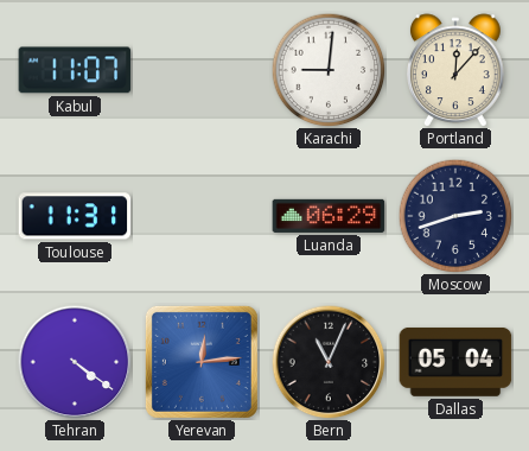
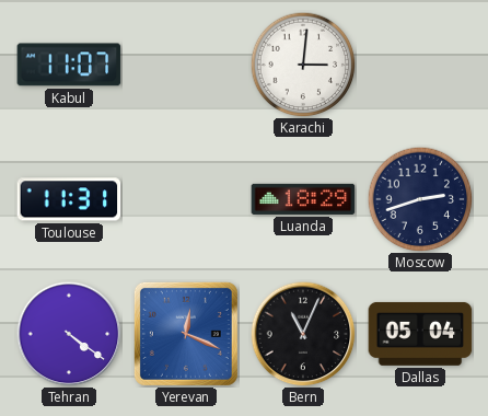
Karachi: 9:01 -> 3:01 (303, 65)
Portland: 12:07 -> none (455, 70)
Luanda: 06:29 -> 18:29 (303, 199)
Yerevan: 12:14 -> 12:19 (186, 334)
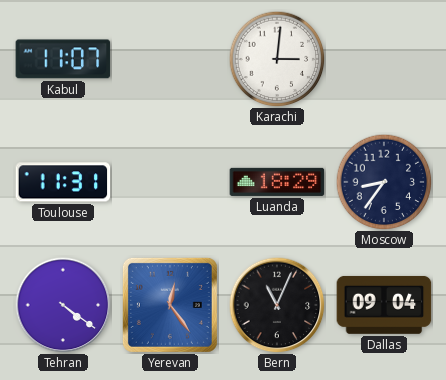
Moscow: 2:42 -> 8:36 (384, 182)
Yerevan: 12:19 -> 12:24 (170, 305)
Dallas: 05:04 -> 09:04 (384, 305)
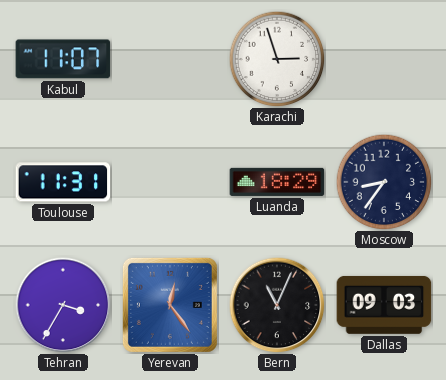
Karachi: 3:01 -> 2:57 (277, 59)
Tehran: 4:21 -> 3:35 (63, 305)
Dallas: 09:04 -> 09:03 (384, 305)
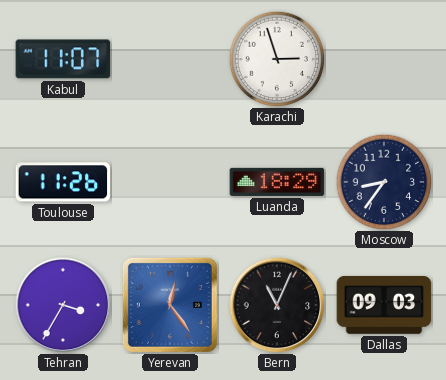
Toulouse: 11:31 -> 11:26 (63, 182)
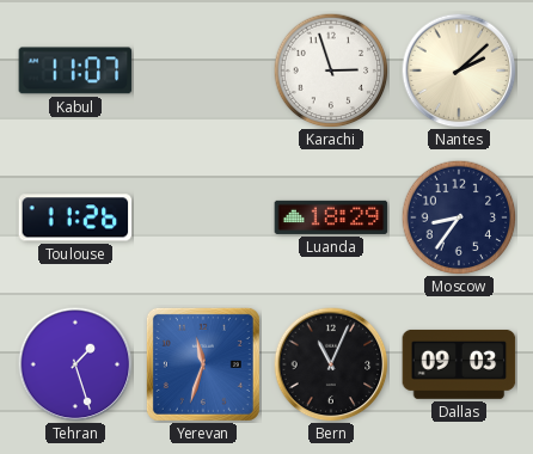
Nantes: none -> 2:08 (459, 70)
Tehran: 3:35 -> 1:27 (75, 364)
Yerevan: 12:24 -> 11:33 (203, 364)
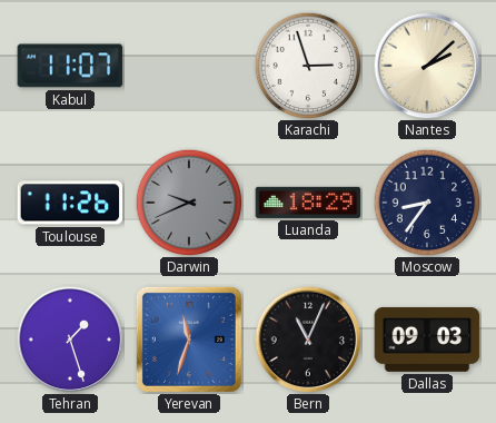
Darwin: none -> 9:41 (189, 203)
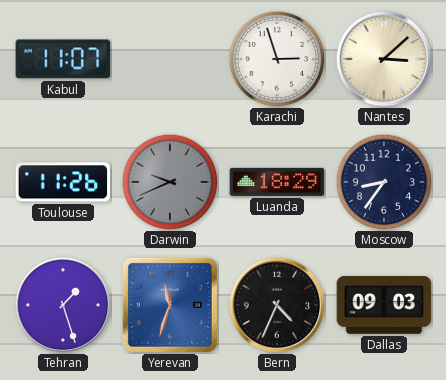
Nantes: 2:08 -> 3:08 (384, 59)
Bern: 11:04 -> 4:34 (277, 305)
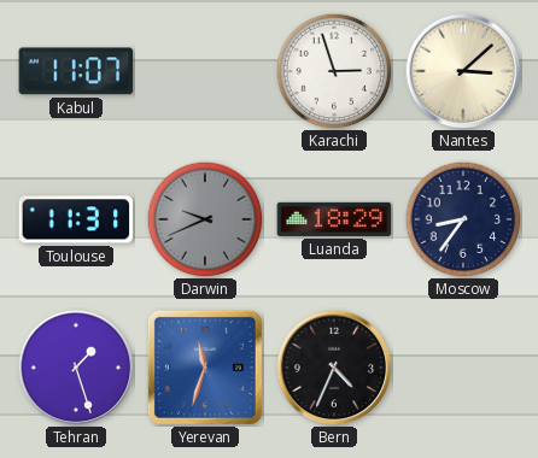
Toulouse: 11:26 -> 11:31 (76, 219)
Dallas: 09:03 -> none (384, 305)
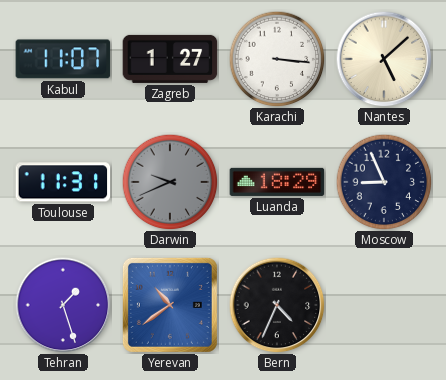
Zagreb: none -> 1:27 (170, 59)
Karachi: 2:57 -> 3:16 (277, 59)
Nantes: 3:08 -> 5:08 (384, 59)
Moscow: 8:36 -> 8:56 (384, 182)
Yerevan: 11:33 -> 10:39 (170, 305)
